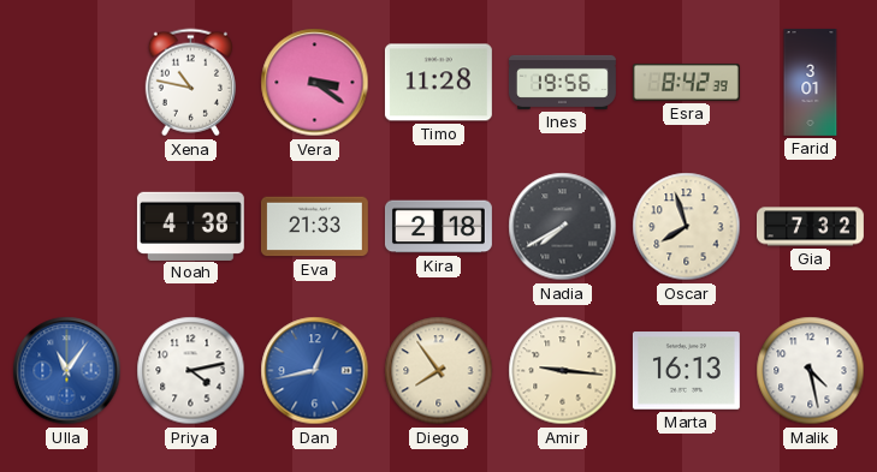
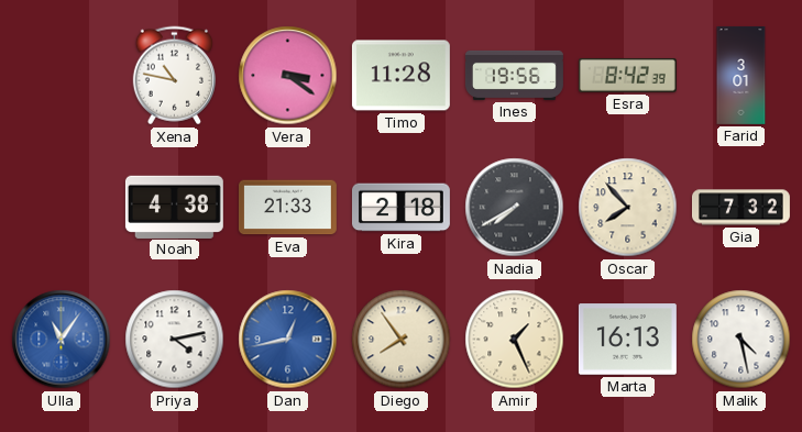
Oscar: 7:57 -> 7:53 (628, 208)
Amir: 9:16 -> 1:26 (515, 340)
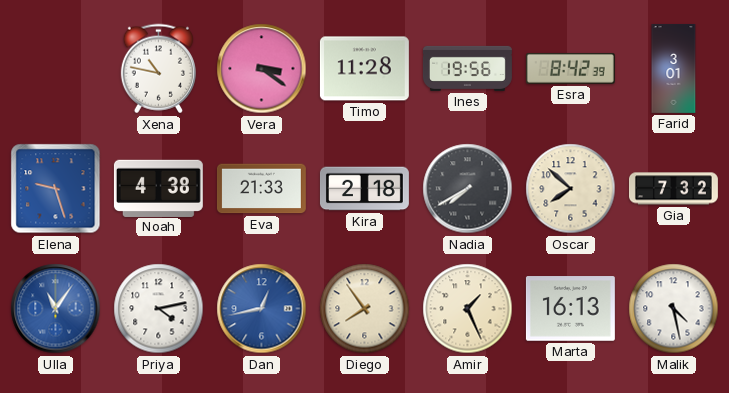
Elena: none -> 9:27 (56, 189)
Oscar: 7:53 -> 7:52 (571, 189)
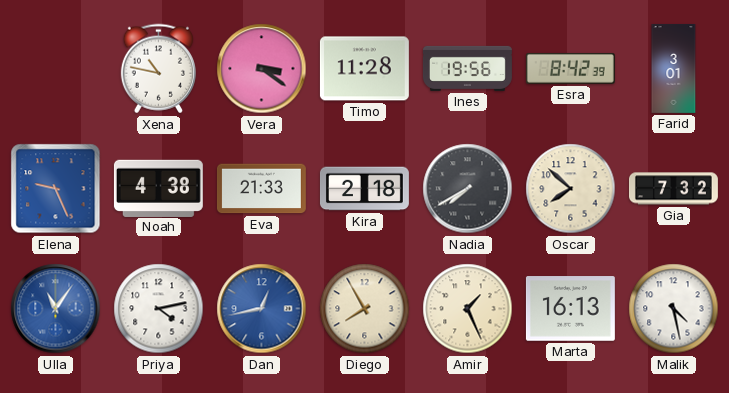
Elena: 9:27 -> 9:26 (56, 189)
Diego: 7:54 -> 7:55 (365, 309)
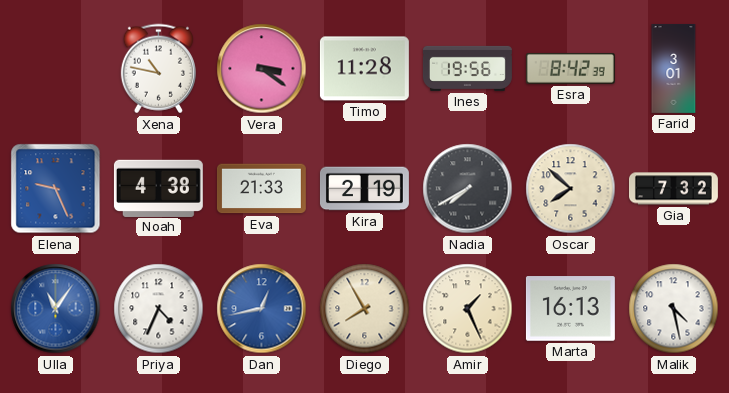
Kira: 2:18 -> 2:19 (364, 189)
Priya: 4:13 -> 4:34 (159, 309)
